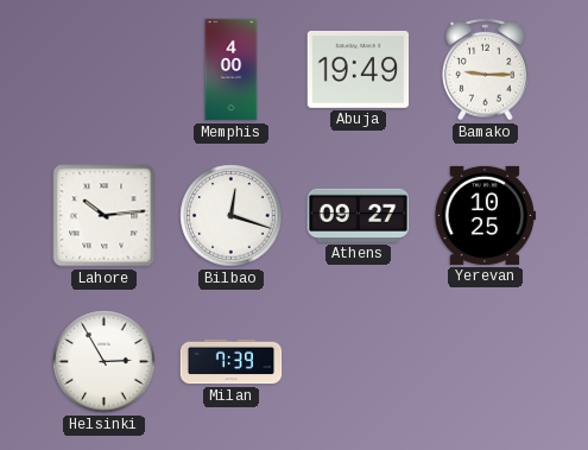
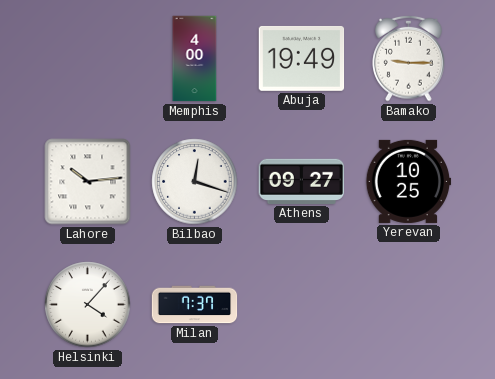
Helsinki: 2:55 -> 4:07 (88, 305)
Milan: 7:39 -> 7:37 (195, 305)
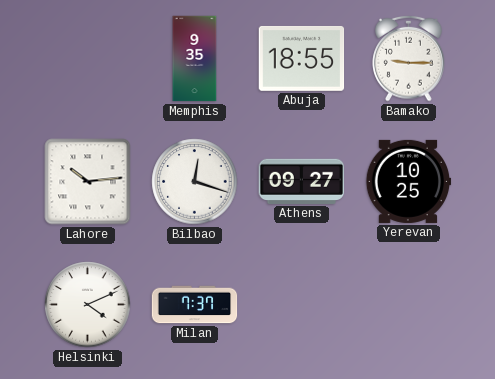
Memphis: 4:00 -> 9:35 (195, 59)
Abuja: 19:49 -> 18:55 (302, 58)
Helsinki: 4:07 -> 4:11 (88, 305)
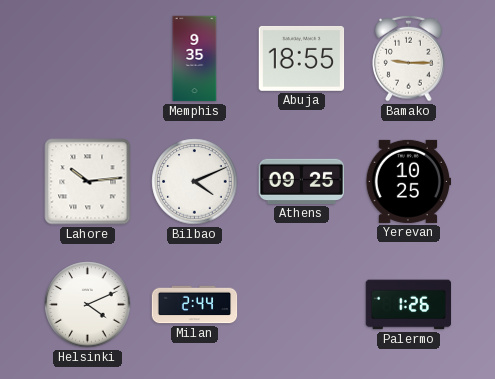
Bilbao: 12:18 -> 4:11 (195, 182)
Athens: 09:27 -> 09:25 (302, 181)
Milan: 7:37 -> 2:44 (195, 305)
Palermo: none -> 1:26 (409, 305)
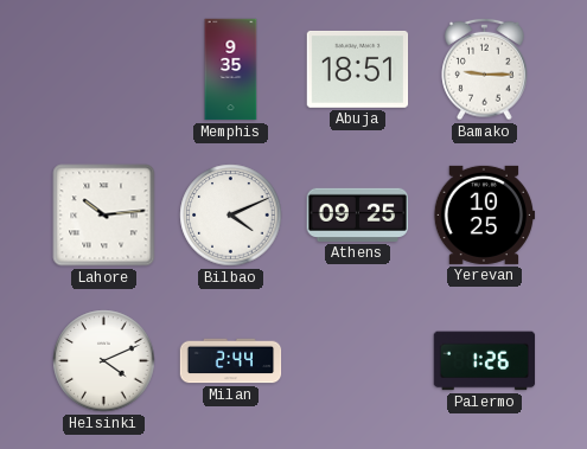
Abuja: 18:55 -> 18:51 (358, 69)
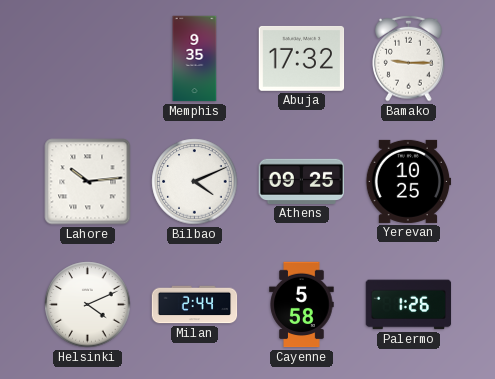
Abuja: 18:51 -> 17:32 (302, 58)
Cayenne: none -> 5:58 (302, 305)
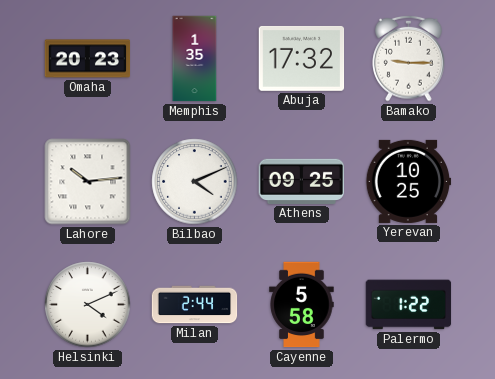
Omaha: none -> 20:23 (88, 59)
Memphis: 9:35 -> 1:35 (195, 59)
Palermo: 1:26 -> 1:22 (409, 305)
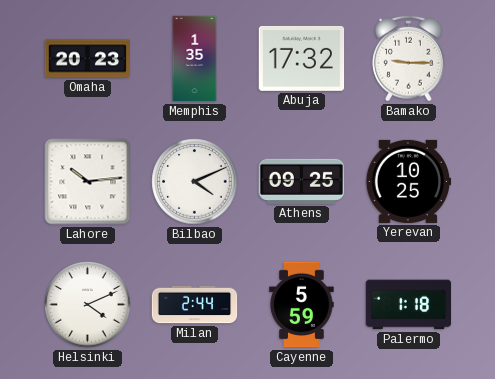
Cayenne: 5:58 -> 5:59 (302, 305)
Palermo: 1:22 -> 1:18 (409, 305)
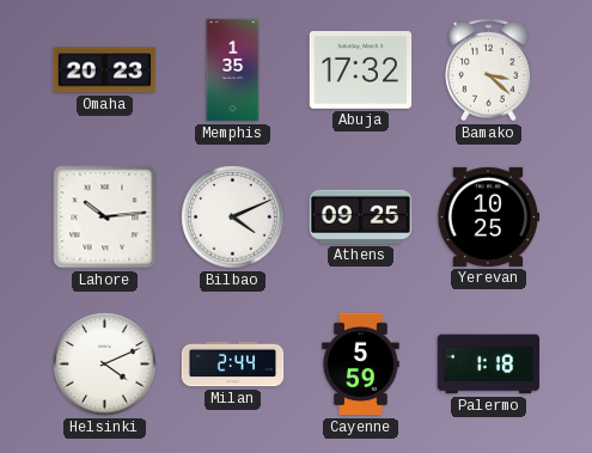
Bamako: 9:15 -> 3:22 (489, 69)
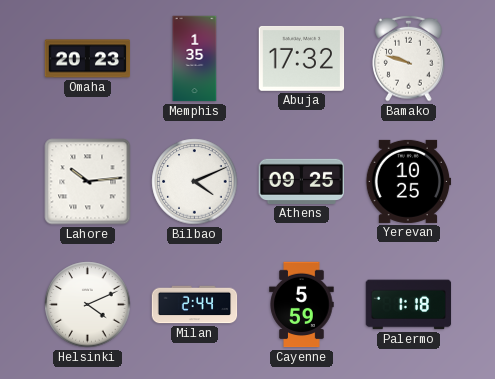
Bamako: 3:22 -> 9:48 (409, 58)
